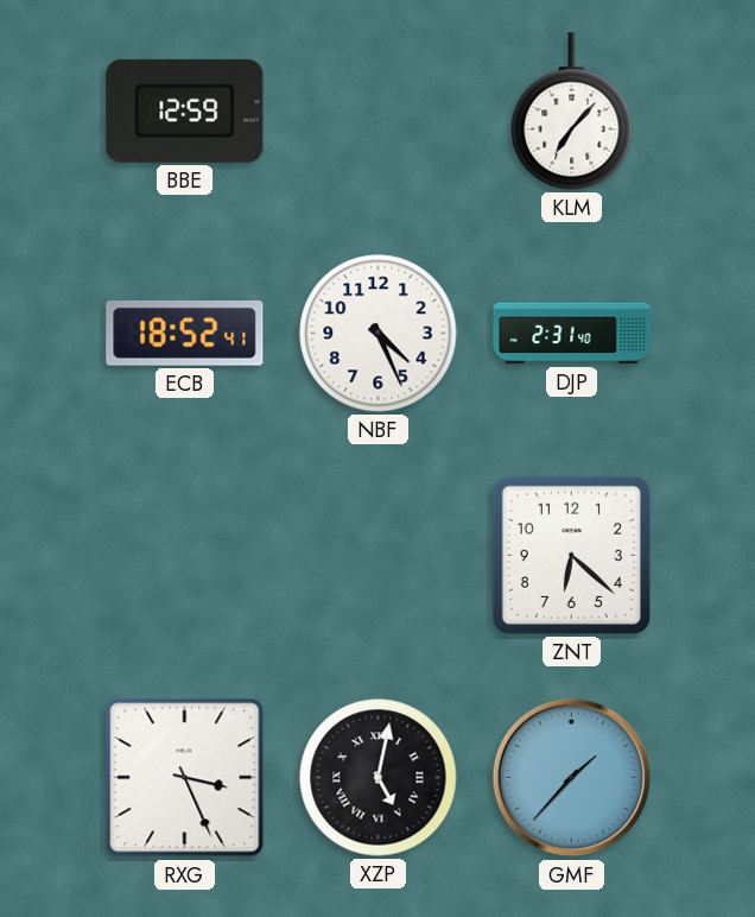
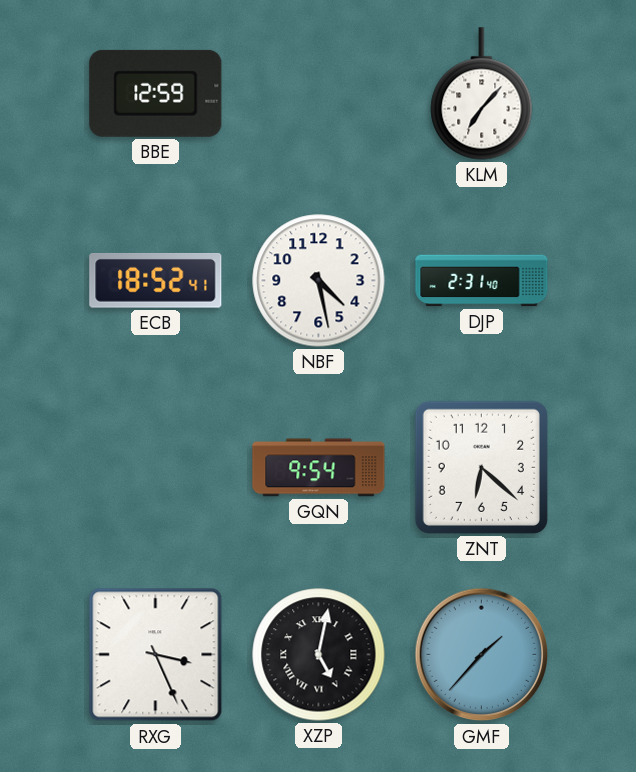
NBF: 4:26 -> 4:28 (319, 281)
GQN: none -> 9:54 (319, 468)
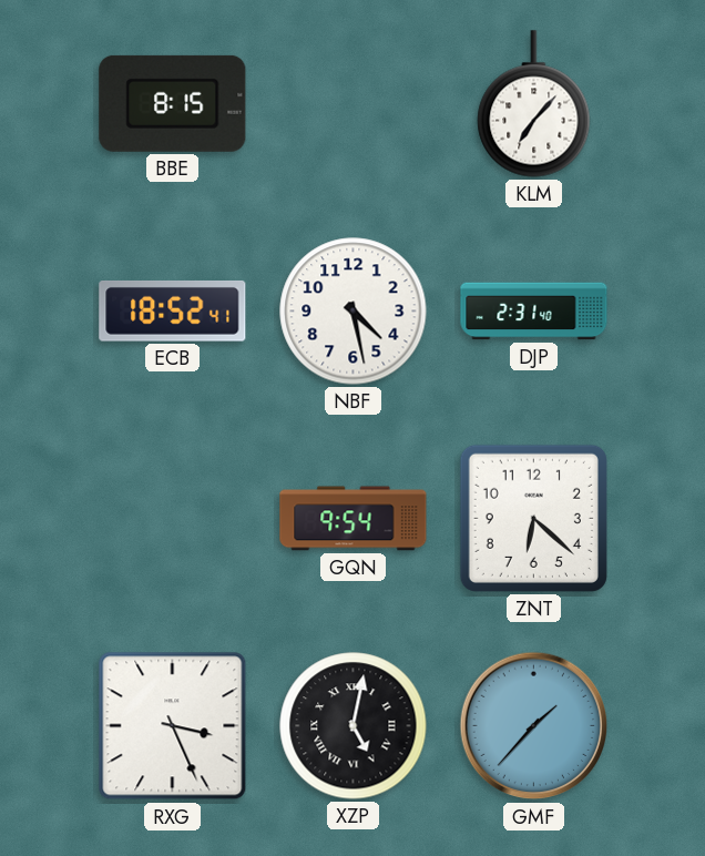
BBE: 12:59 -> 8:15 (173, 103)
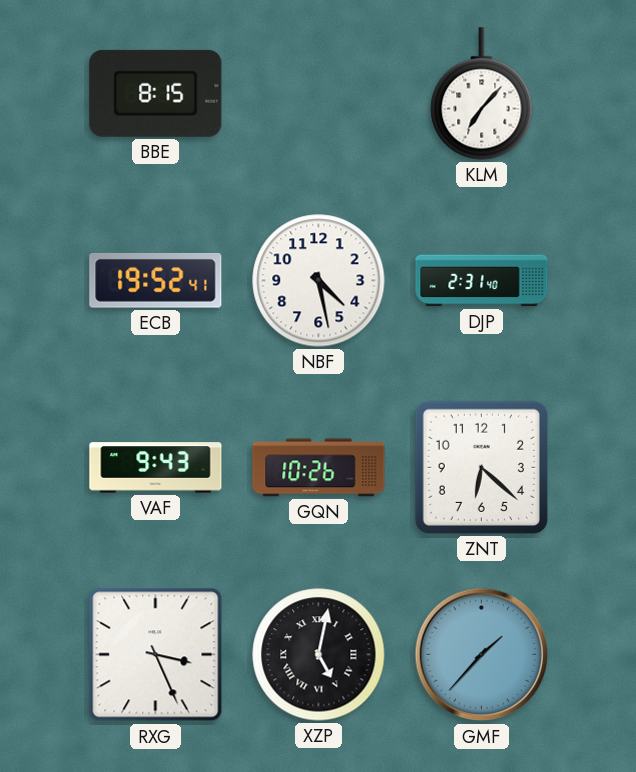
ECB: 18:52 -> 19:52 (156, 280)
VAF: none -> 9:43 (156, 468)
GQN: 9:54 -> 10:26 (319, 468)
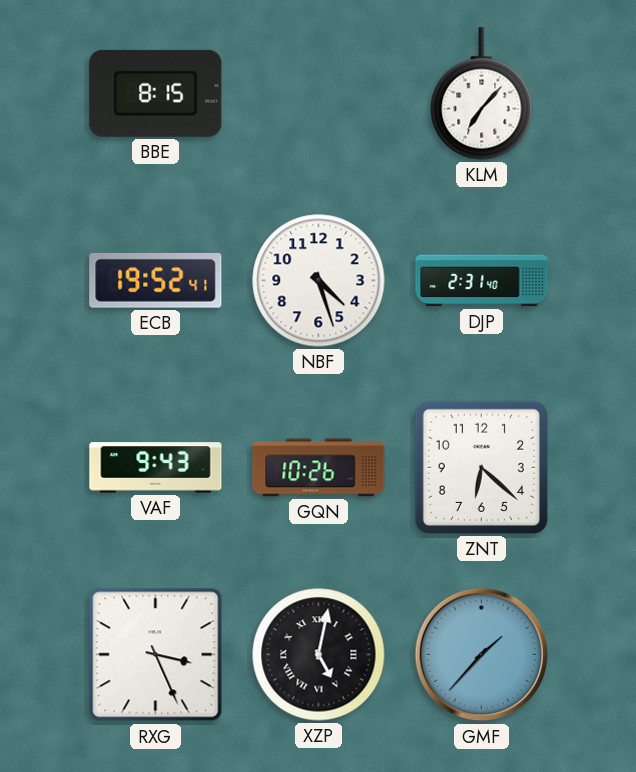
NBF: 4:28 -> 4:27 (319, 281)
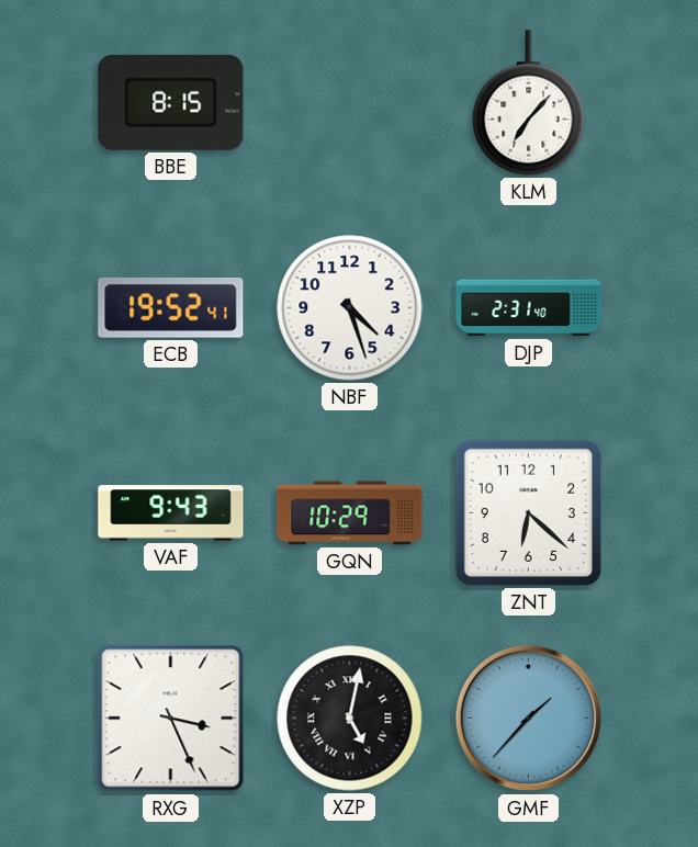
GQN: 10:26 -> 10:29 (350, 513)
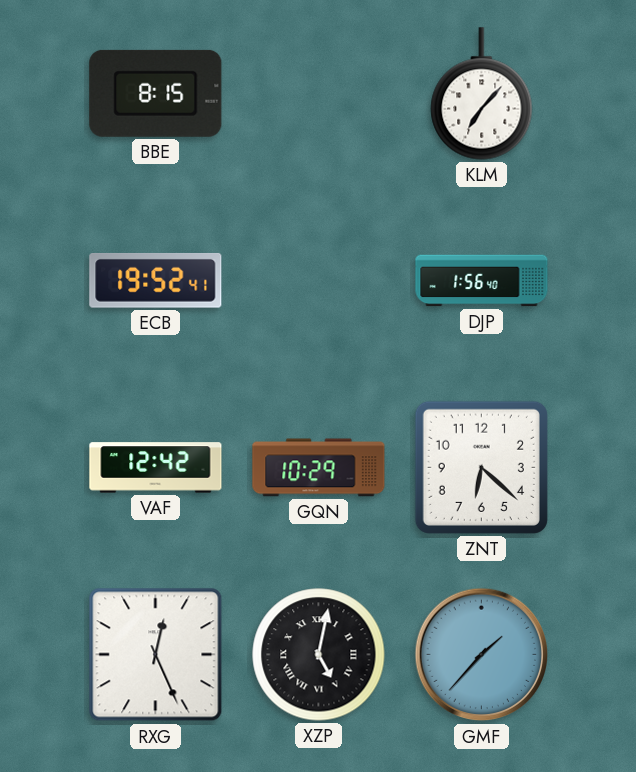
NBF: 4:27 -> none (350, 308)
DJP: 2:31 -> 1:56 (482, 281)
VAF: 9:43 -> 12:42 (156, 468)
RXG: 3:26 -> 12:26 (156, 655)
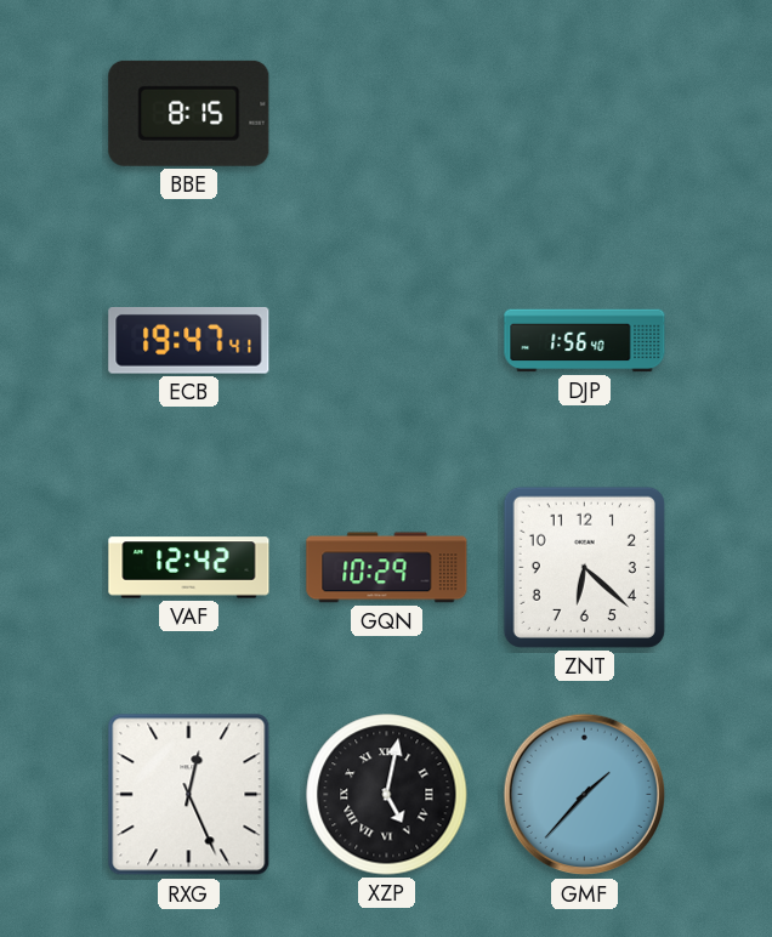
KLM: 7:07 -> none (482, 94)
ECB: 19:52 -> 19:47 (189, 340)
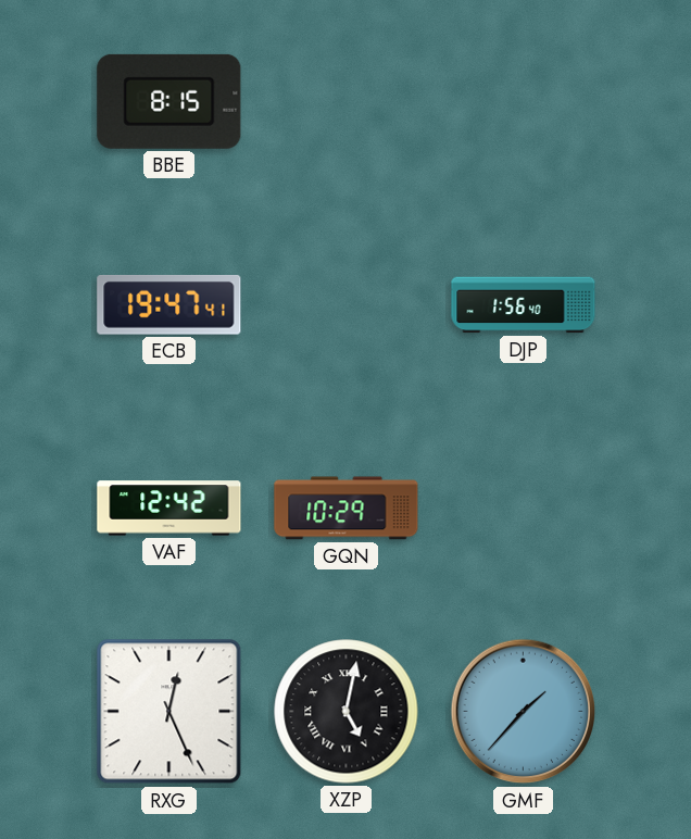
ZNT: 6:22 -> none (584, 567)
